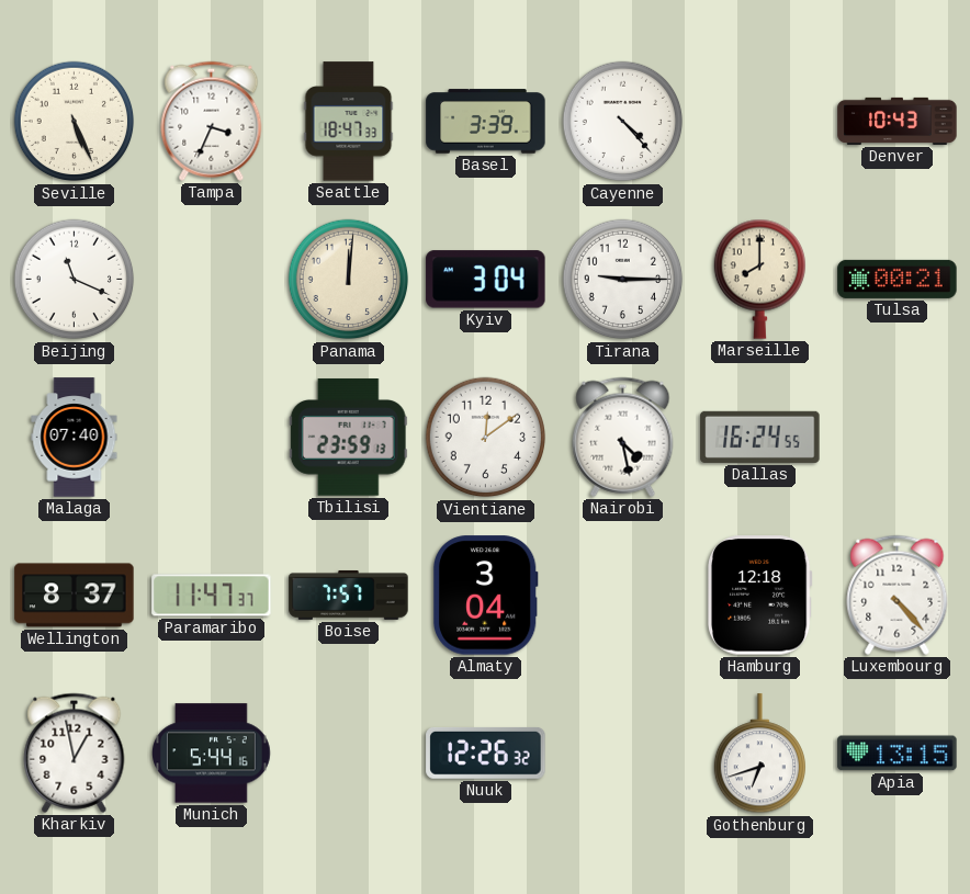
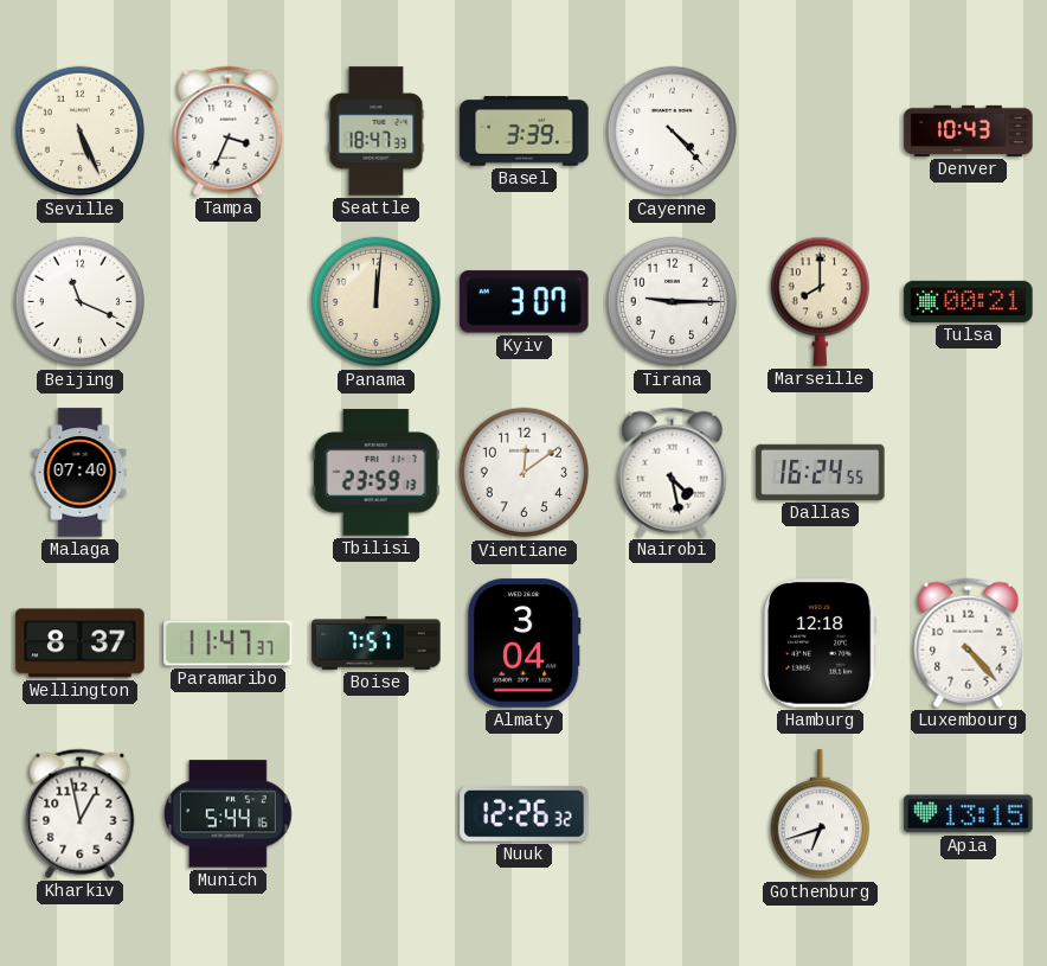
Kyiv: 3:04 -> 3:07 (525, 302)
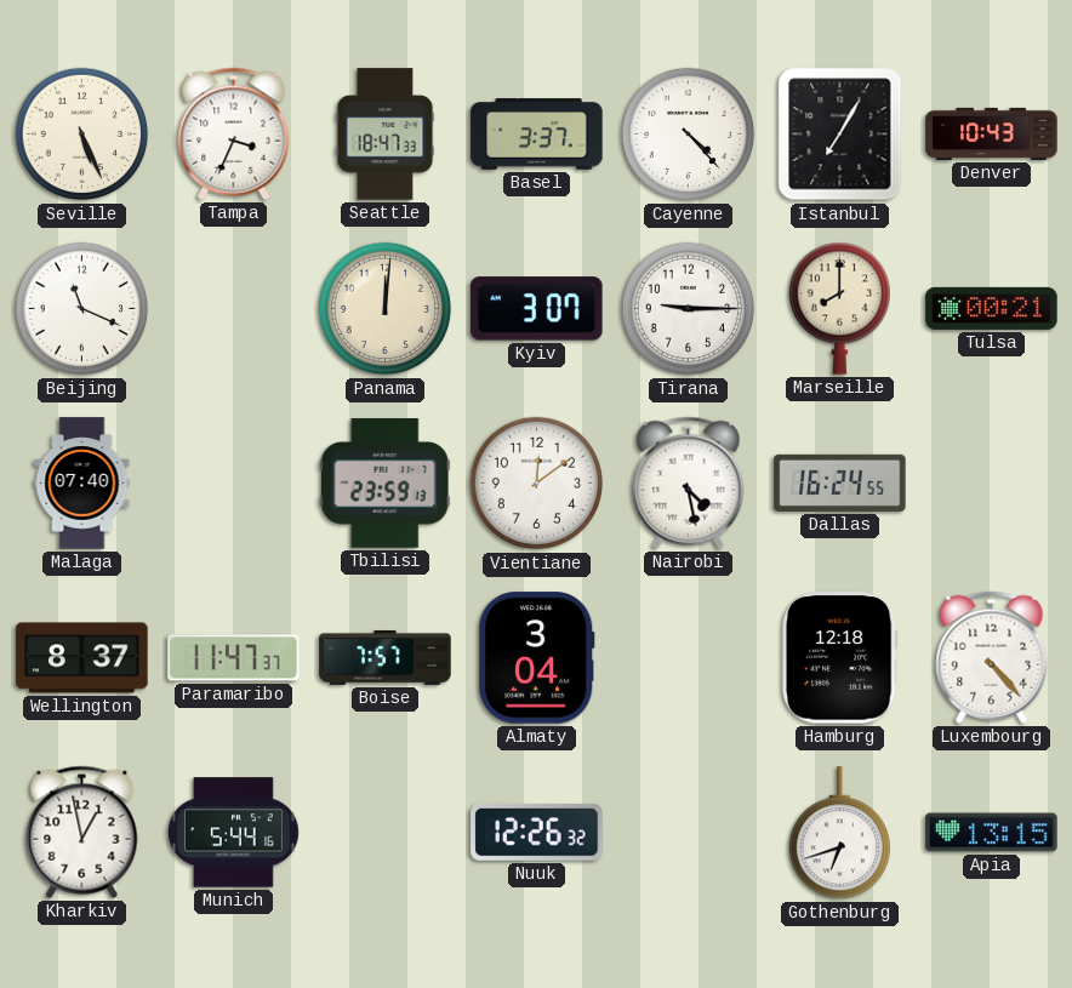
Basel: 3:39 -> 3:37 (537, 135)
Istanbul: none -> 7:05 (840, 135)
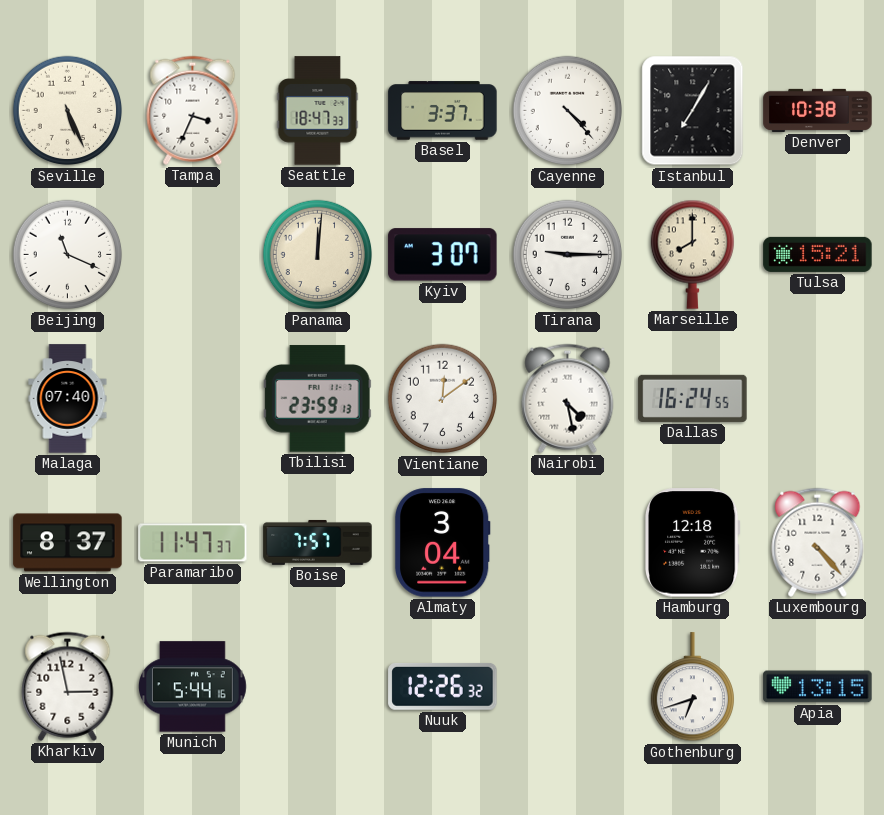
Denver: 10:43 -> 10:38 (818, 110)
Tulsa: 00:21 -> 15:21 (818, 254)
Kharkiv: 12:58 -> 2:58 (68, 686)
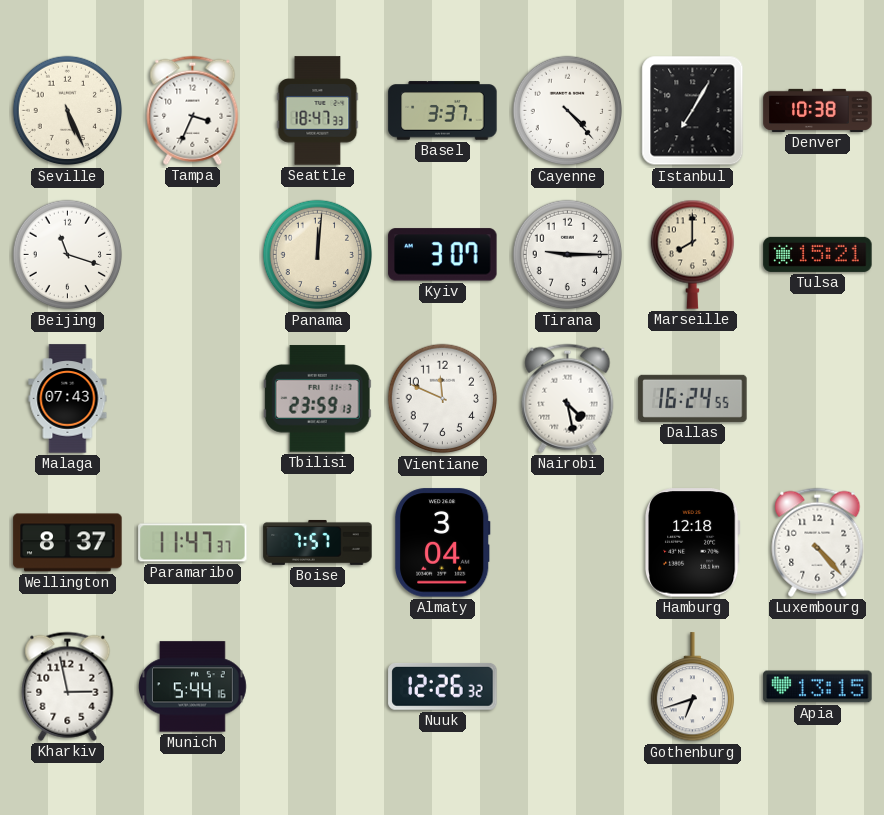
Beijing: 11:19 -> 11:18 (68, 255)
Malaga: 07:40 -> 07:43 (68, 399)
Vientiane: 12:09 -> 11:49 (443, 399)
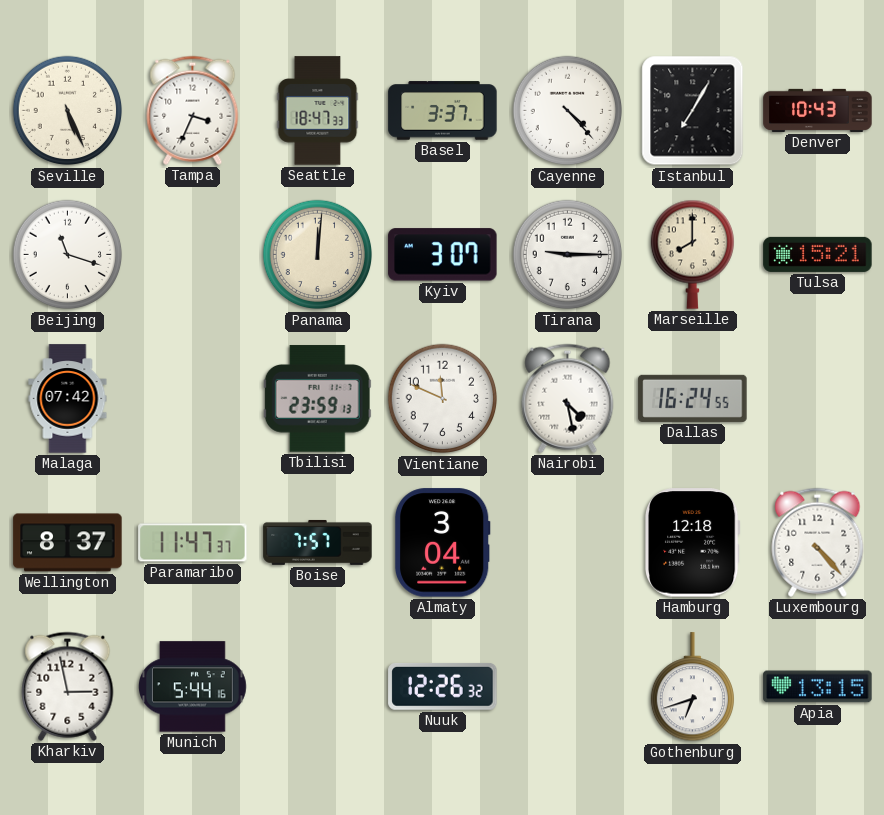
Denver: 10:38 -> 10:43 (818, 110)
Malaga: 07:43 -> 07:42 (68, 399)
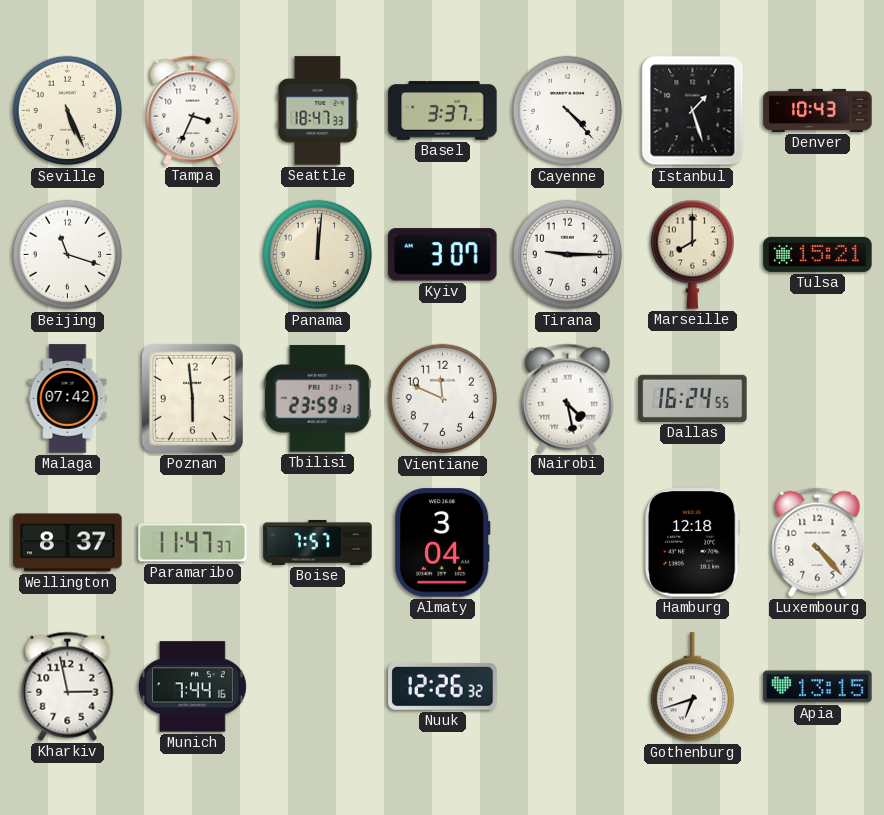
Istanbul: 7:05 -> 1:27 (693, 111)
Poznan: none -> 5:59 (192, 398)
Munich: 5:44 -> 7:44 (193, 687)
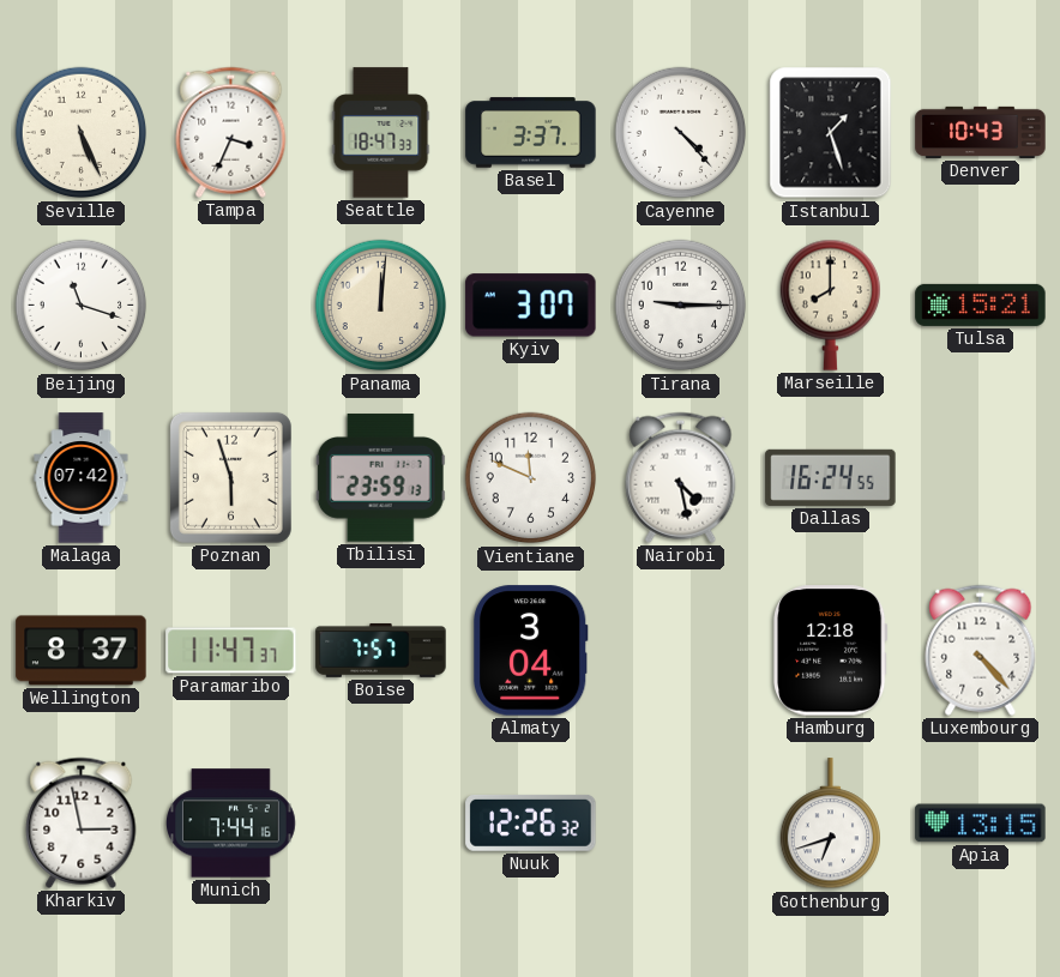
Poznan: 5:59 -> 5:57 (230, 477)
